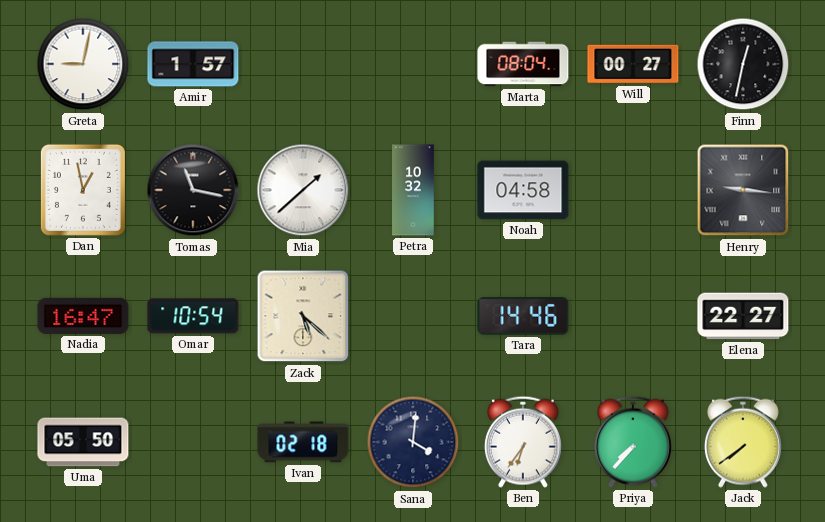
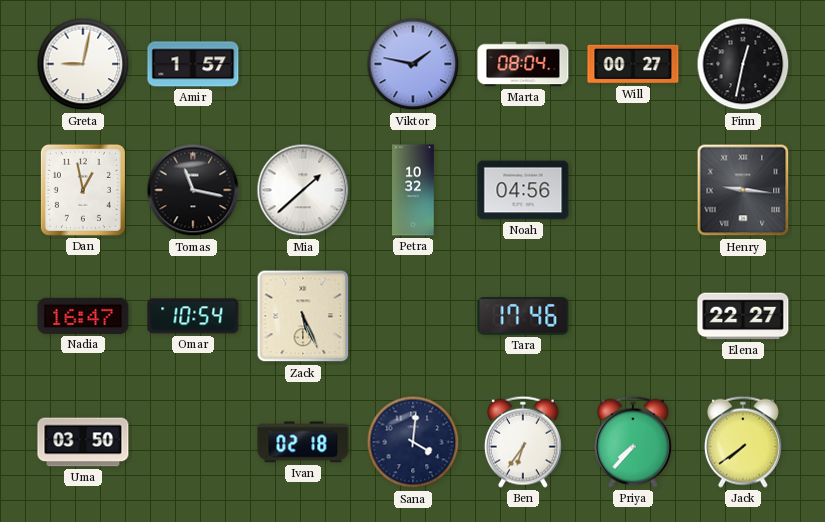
Viktor: none -> 1:47 (413, 64)
Noah: 04:58 -> 04:56 (523, 190)
Zack: 5:22 -> 5:26 (303, 316)
Tara: 14:46 -> 17:46 (523, 316)
Uma: 05:50 -> 03:50 (83, 442)
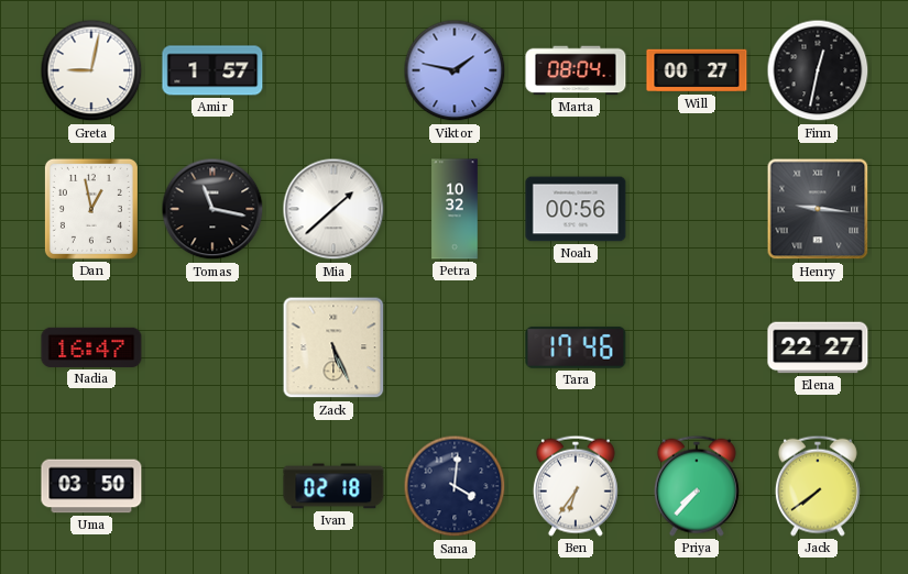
Noah: 04:56 -> 00:56 (576, 209)
Omar: 10:54 -> none (193, 316)
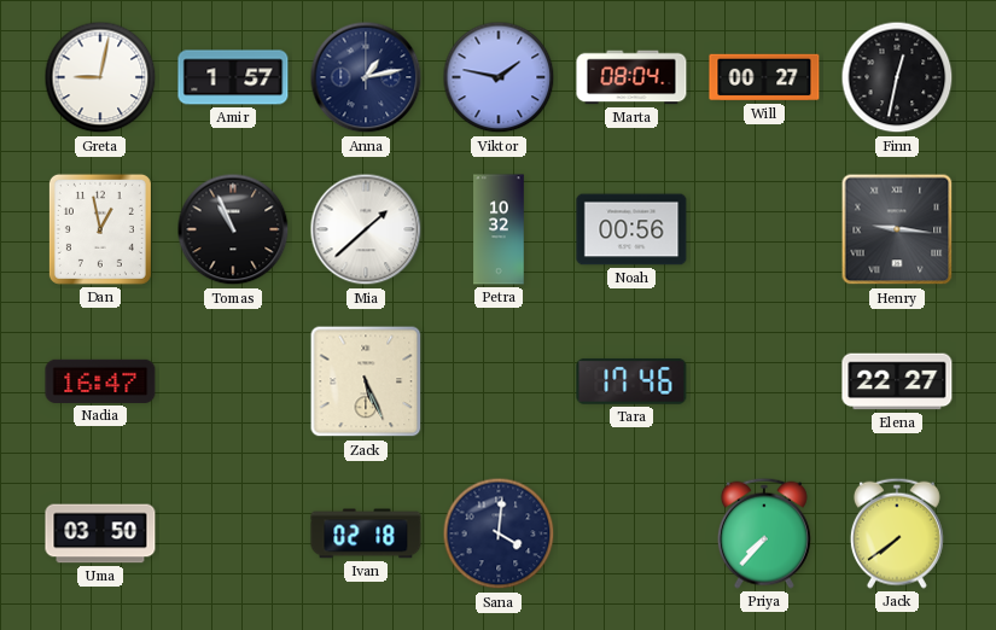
Anna: none -> 1:13 (366, 77)
Tomas: 11:17 -> 10:56 (233, 229)
Ben: 6:36 -> none (576, 486)
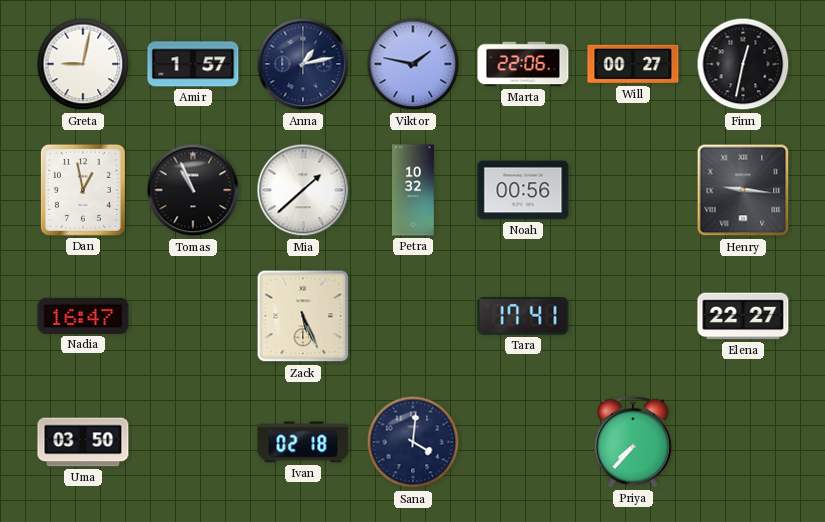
Marta: 08:04 -> 22:06 (523, 64)
Tara: 17:46 -> 17:41 (523, 316)
Jack: 7:39 -> none (897, 533)
